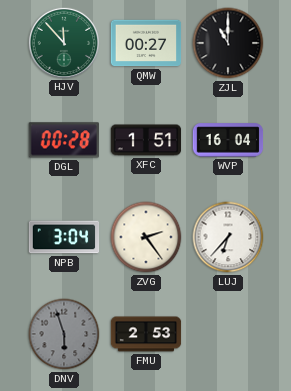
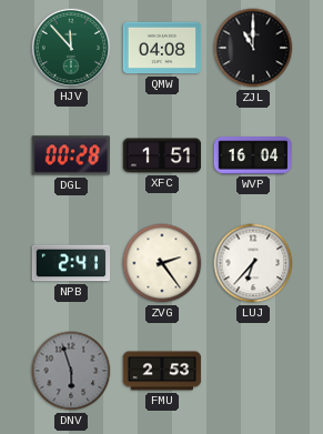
QMW: 00:27 -> 04:08 (162, 48)
NPB: 3:04 -> 2:41 (71, 263)
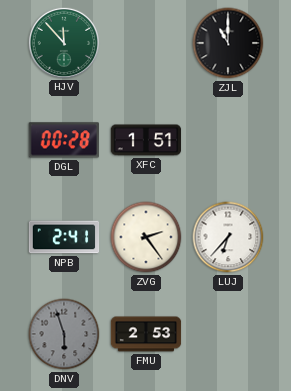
QMW: 04:08 -> none (162, 48)
WVP: 16:04 -> none (253, 155)
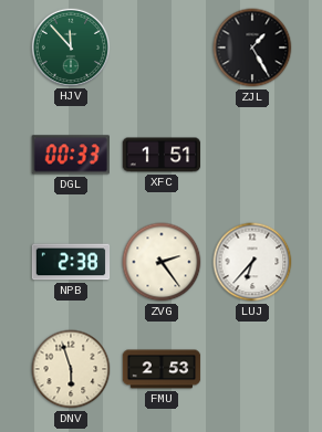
ZJL: 11:00 -> 1:25 (252, 48)
DGL: 00:28 -> 00:33 (71, 155)
NPB: 2:41 -> 2:38 (71, 262)
DNV dial: grey -> cream (71, 369)
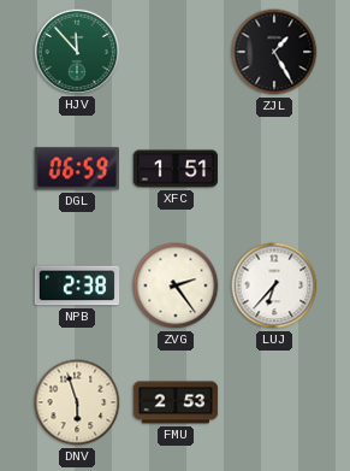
DGL: 00:33 -> 06:59 (77, 169)
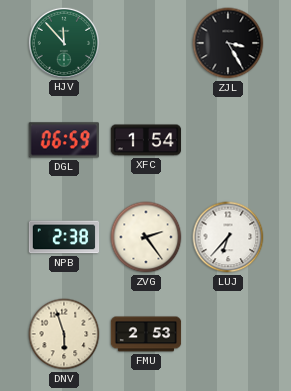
ZJL: 1:25 -> 3:25 (228, 43)
XFC: 1:51 -> 1:54 (146, 140)
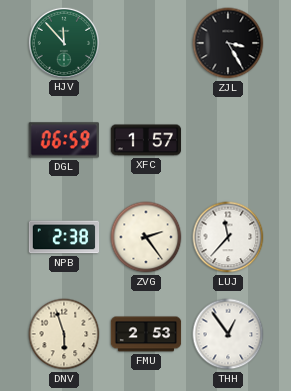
XFC: 1:54 -> 1:57 (146, 140)
LUJ: 6:37 -> 11:37 (228, 237)
THH: none -> 12:54 (228, 334)
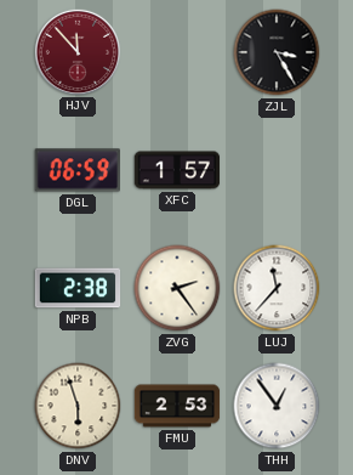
HJV dial: green -> burgundy (76, 51)
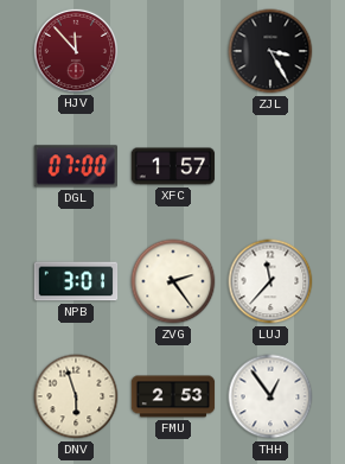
DGL: 06:59 -> 07:00 (76, 166)
NPB: 2:38 -> 3:01 (76, 281)
